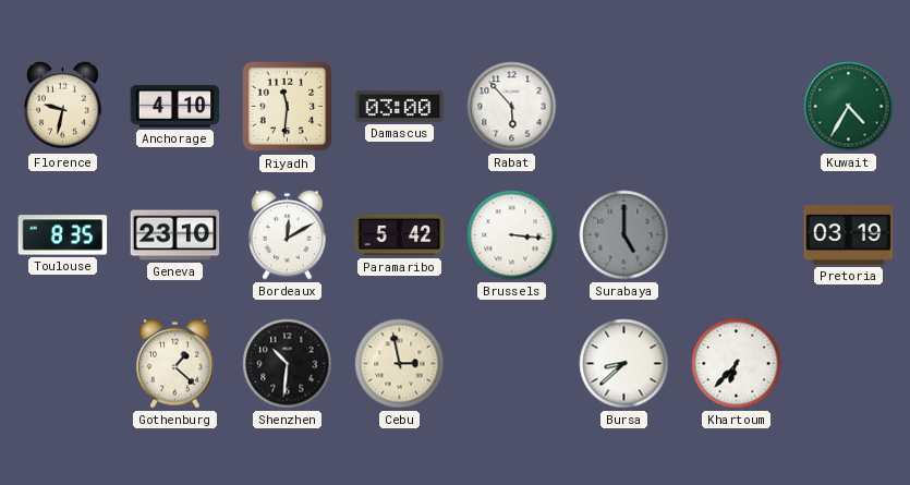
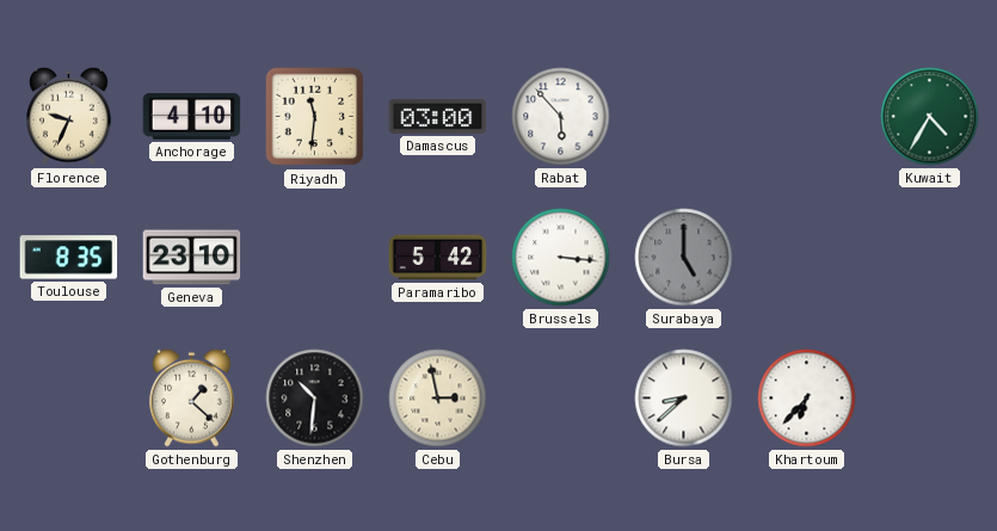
Florence: 9:32 -> 9:34 (69, 116)
Bordeaux: 12:10 -> none (288, 234)
Pretoria: 03:19 -> none (849, 234)
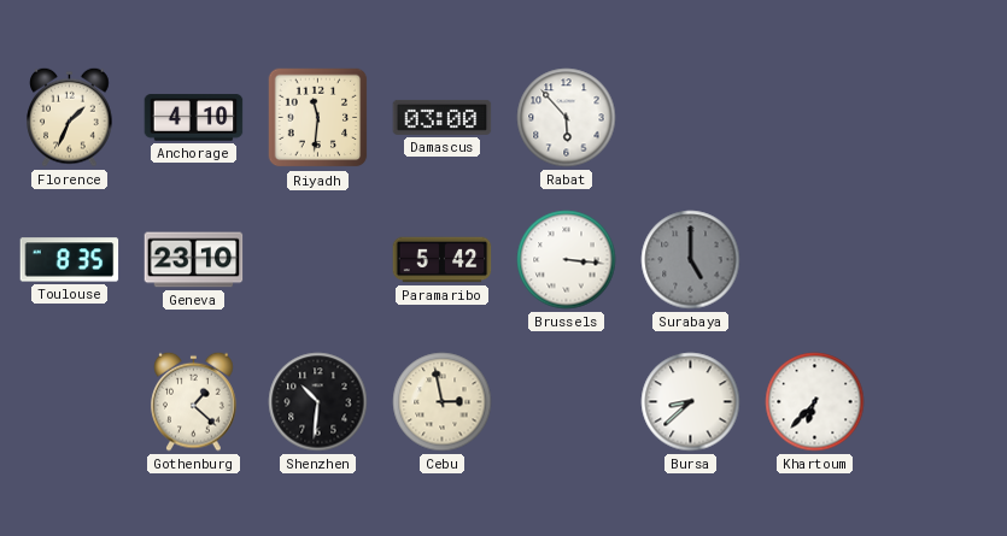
Florence: 9:34 -> 1:34 (70, 117)
Kuwait: 4:35 -> none (930, 117)
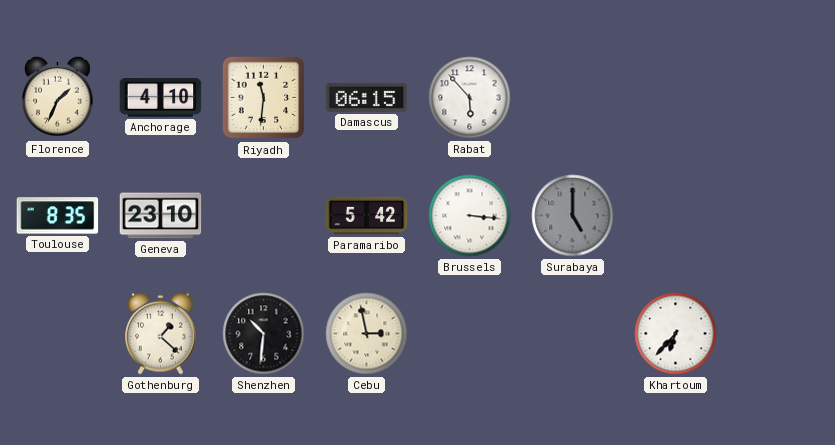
Damascus: 03:00 -> 06:15 (367, 97)
Bursa: 8:38 -> none (691, 402)
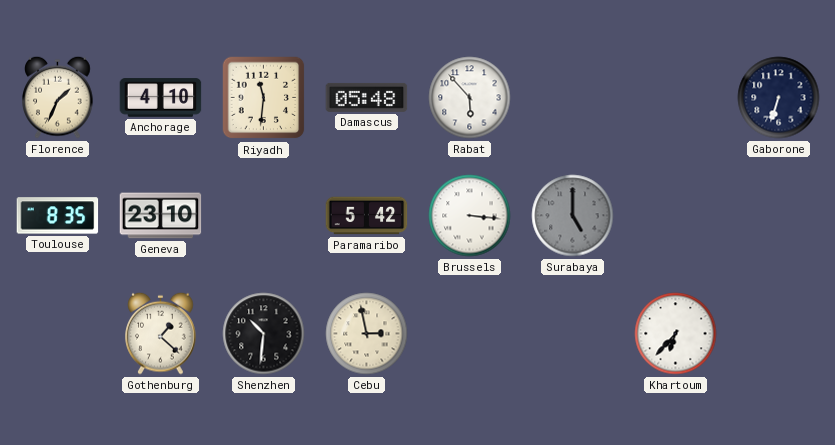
Damascus: 06:15 -> 05:48 (367, 97)
Gaborone: none -> 6:33 (779, 98)
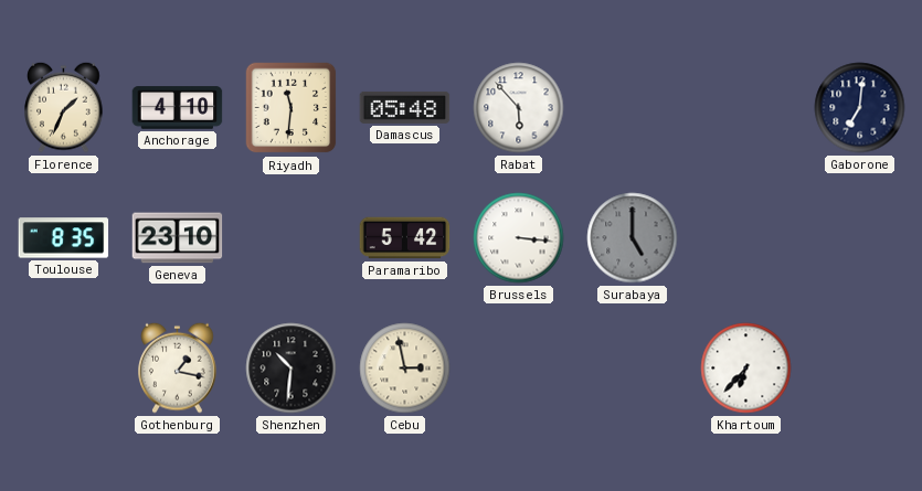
Gaborone: 6:33 -> 7:01 (860, 108)
Gothenburg: 1:22 -> 1:17 (178, 367)
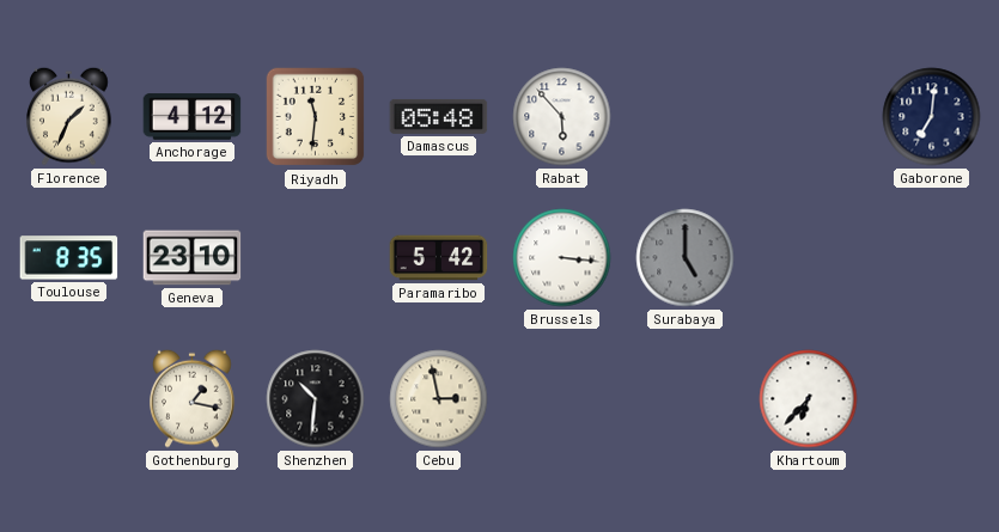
Anchorage: 4:10 -> 4:12 (193, 117)
